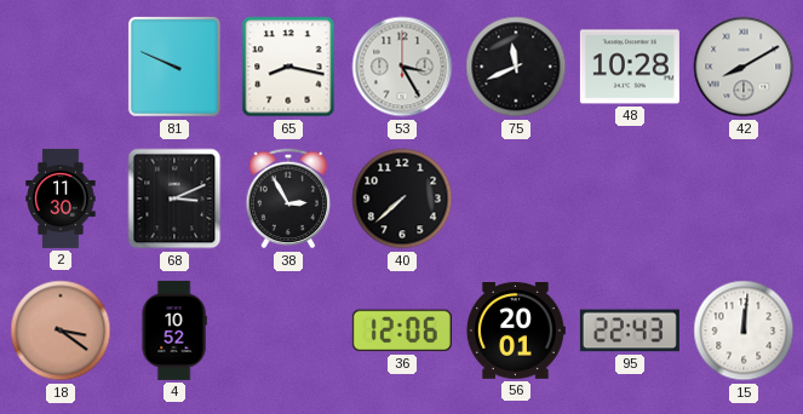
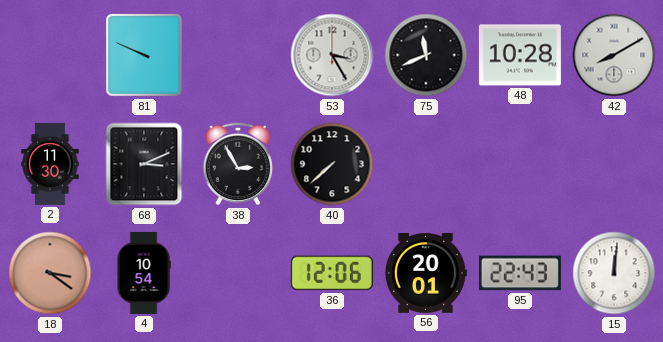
65: 8:17 -> none (288, 67)
4: 10:52 -> 10:54 (144, 273)
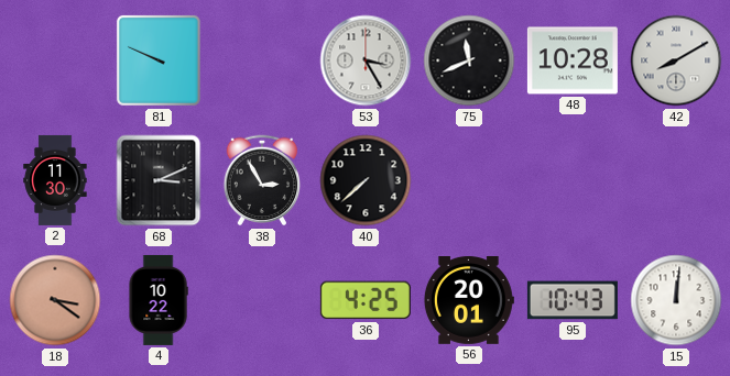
4: 10:54 -> 10:22 (159, 300)
36: 12:06 -> 4:25 (366, 300)
95: 22:43 -> 10:43 (573, 300)
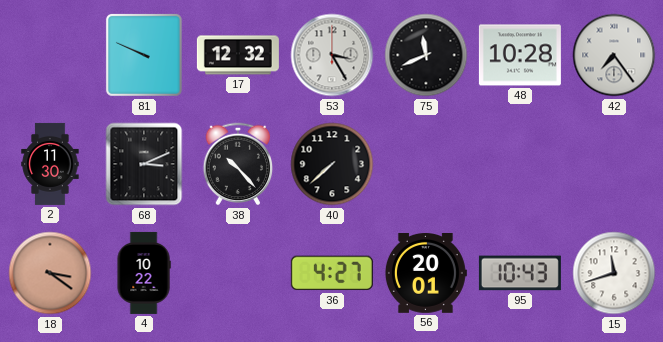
17: none -> 12:32 (238, 55)
42: 8:10 -> 7:24 (614, 55)
38: 2:55 -> 10:23 (238, 164)
36: 4:25 -> 4:27 (332, 273)
15: 12:01 -> 11:42 (614, 273)
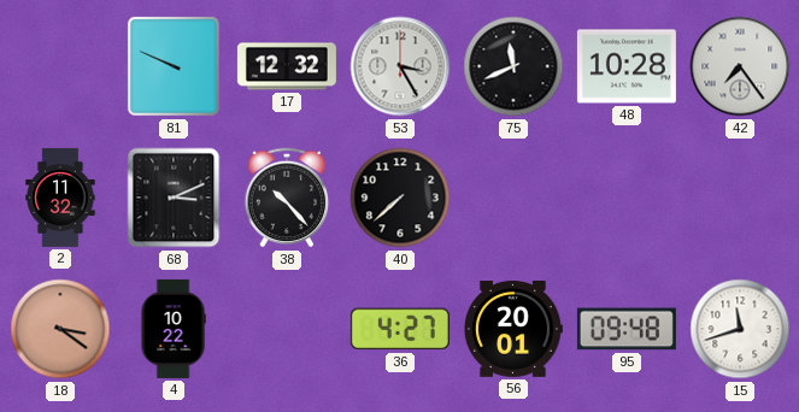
2: 11:30 -> 11:32 (60, 198)
95: 10:43 -> 09:48 (627, 329)
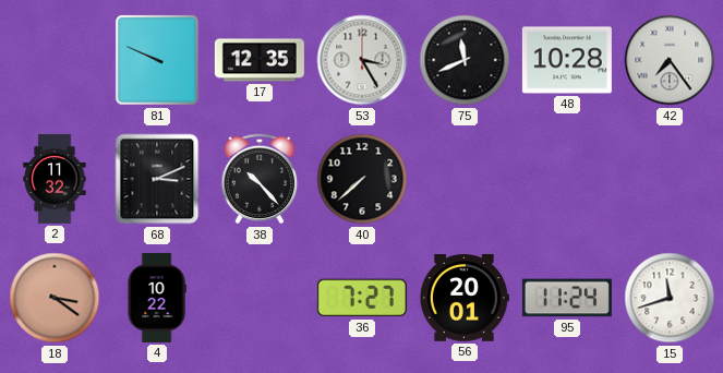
17: 12:32 -> 12:35 (260, 60)
36: 4:27 -> 7:27 (362, 298)
95: 09:48 -> 11:24 (567, 298)
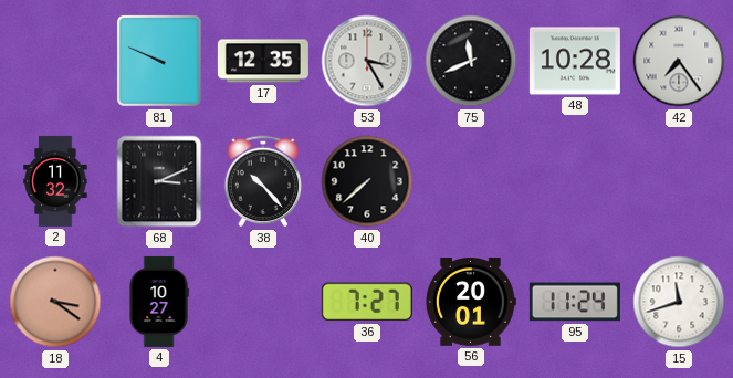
4: 10:22 -> 10:27 (159, 302)
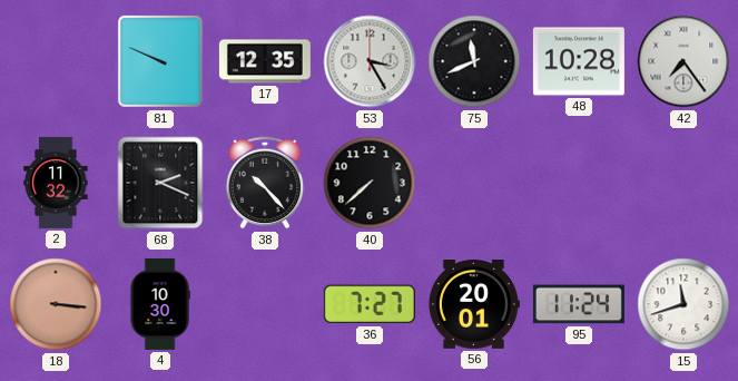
68: 3:11 -> 2:19 (160, 183)
18: 3:21 -> 3:16 (56, 304)
4: 10:27 -> 10:30 (160, 304)
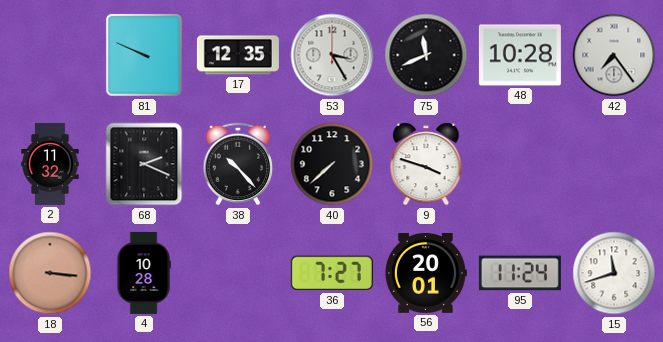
9: none -> 3:48 (426, 164)
4: 10:30 -> 10:28 (144, 273)
